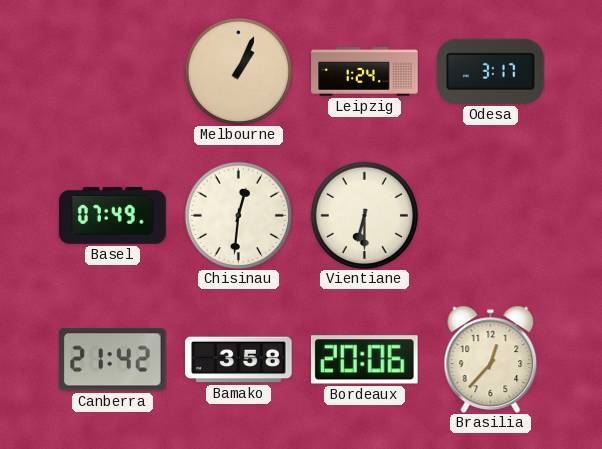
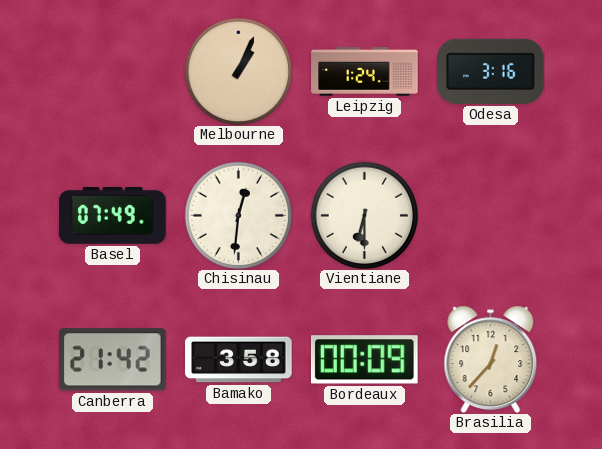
Odesa: 3:17 -> 3:16 (491, 71)
Bordeaux: 20:06 -> 00:09 (364, 360)
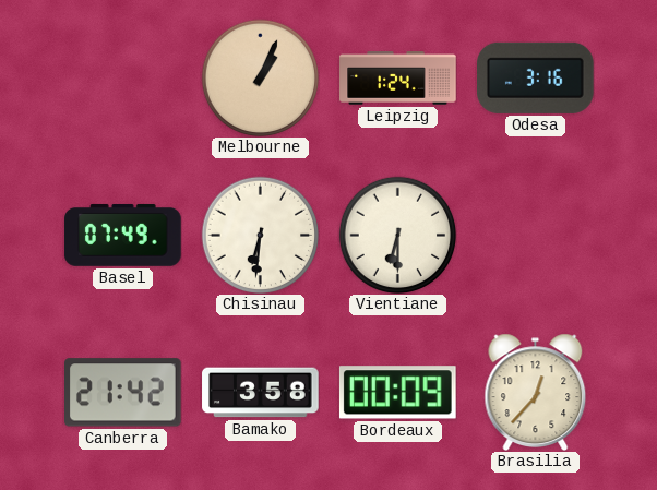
Chisinau: 12:31 -> 6:31 (260, 235)
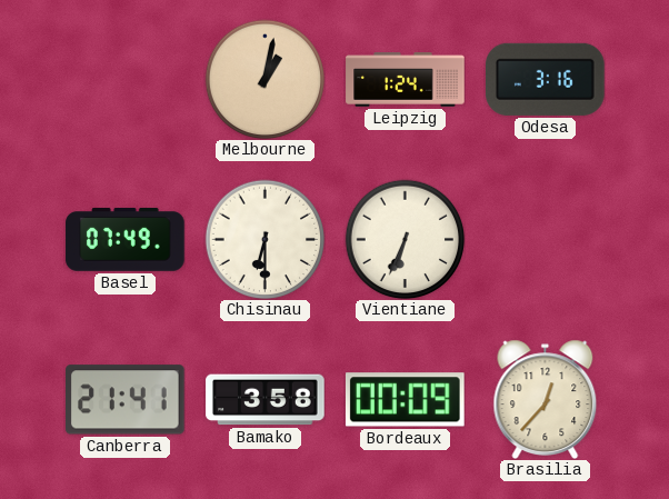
Melbourne: 1:04 -> 1:02 (264, 79)
Chisinau: 6:31 -> 6:30 (264, 239)
Vientiane: 6:30 -> 6:34 (405, 239)
Canberra: 21:42 -> 21:41 (126, 400)
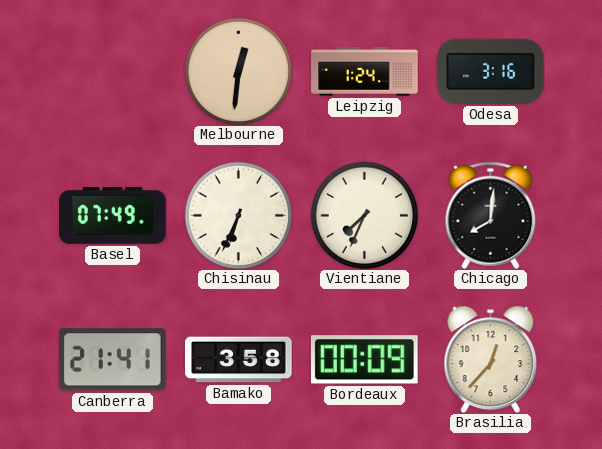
Melbourne: 1:02 -> 12:31 (238, 71)
Chisinau: 6:30 -> 6:34 (238, 215)
Vientiane: 6:34 -> 7:34 (364, 215)
Chicago: none -> 8:01 (491, 215)
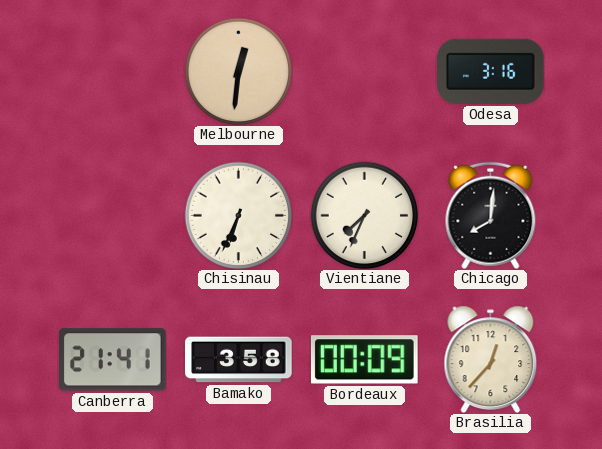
Leipzig: 1:24 -> none (365, 72)
Basel: 07:49 -> none (113, 215)
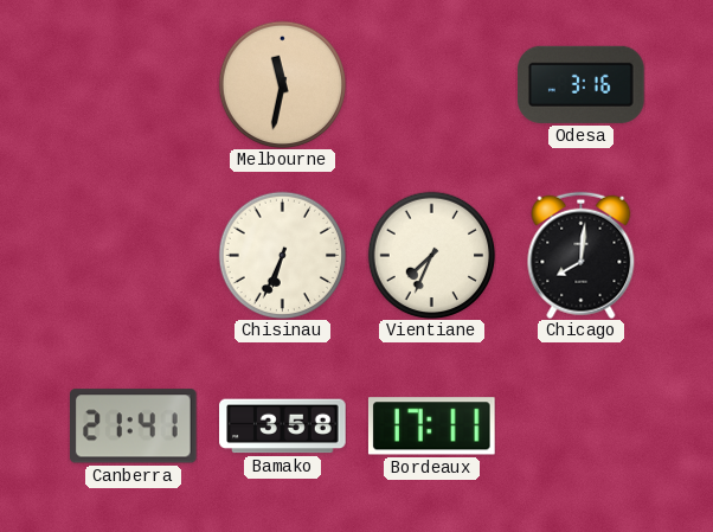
Melbourne: 12:31 -> 11:32 (282, 84)
Bordeaux: 00:09 -> 17:11 (431, 427)
Brasilia: 12:37 -> none (491, 359)
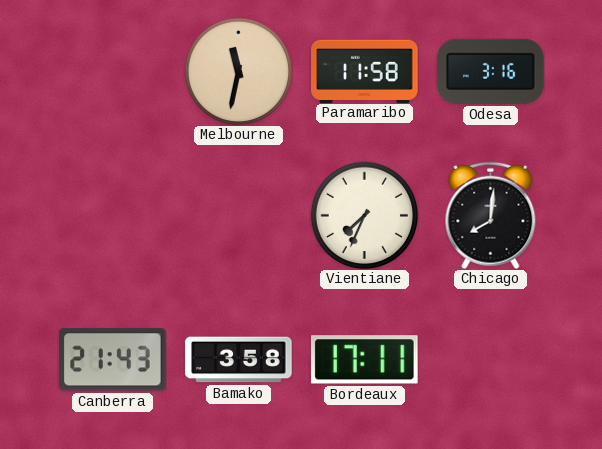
Paramaribo: none -> 11:58 (365, 71)
Chisinau: 6:34 -> none (282, 255)
Canberra: 21:41 -> 21:43 (113, 360)
